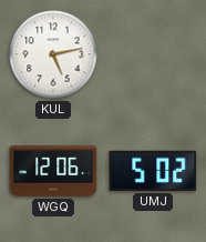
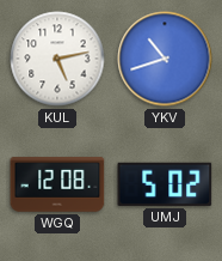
YKV: none -> 10:42 (165, 59)
WGQ: 12:06 -> 12:08 (57, 184)
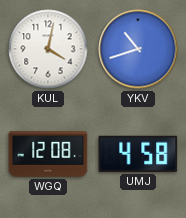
KUL: 5:13 -> 4:02 (48, 49)
UMJ: 5:02 -> 4:58 (138, 154)
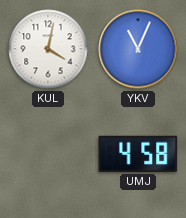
YKV: 10:42 -> 11:04 (138, 49)
WGQ: 12:08 -> none (48, 154)
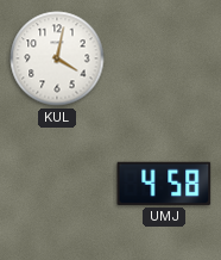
YKV: 11:04 -> none (138, 49)
